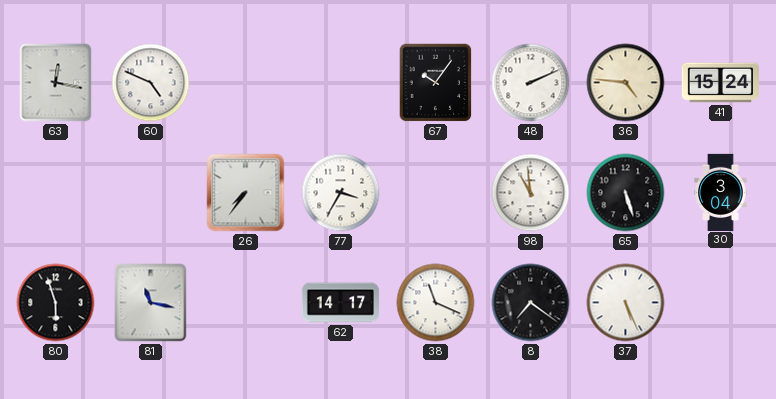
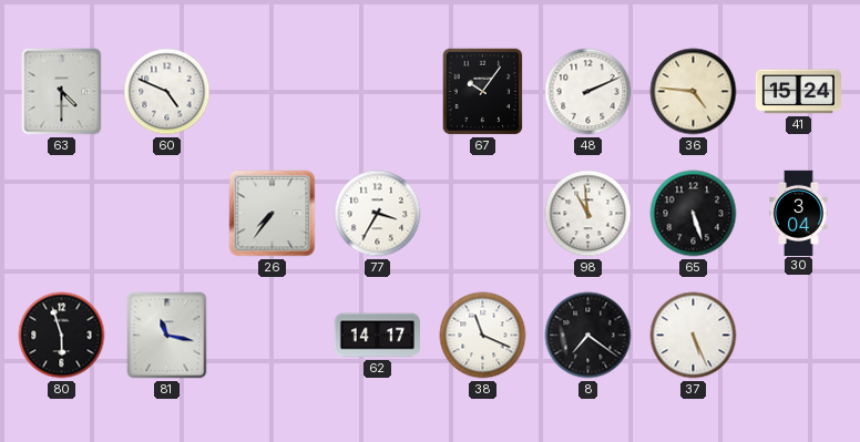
63: 12:17 -> 4:30 (62, 92)
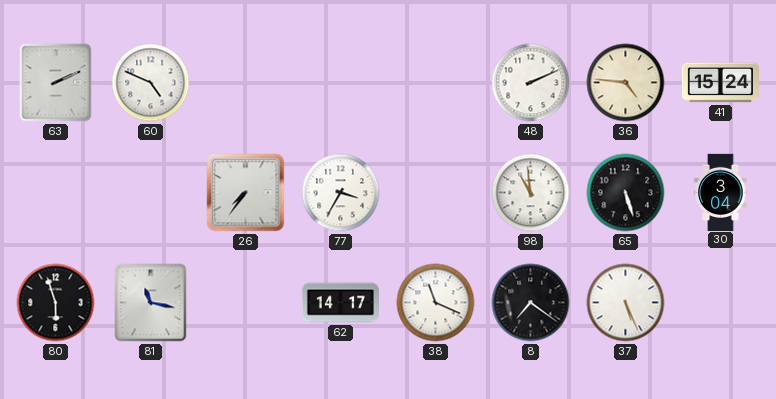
63: 4:30 -> 2:11 (56, 83)
67: 10:06 -> none (483, 92)
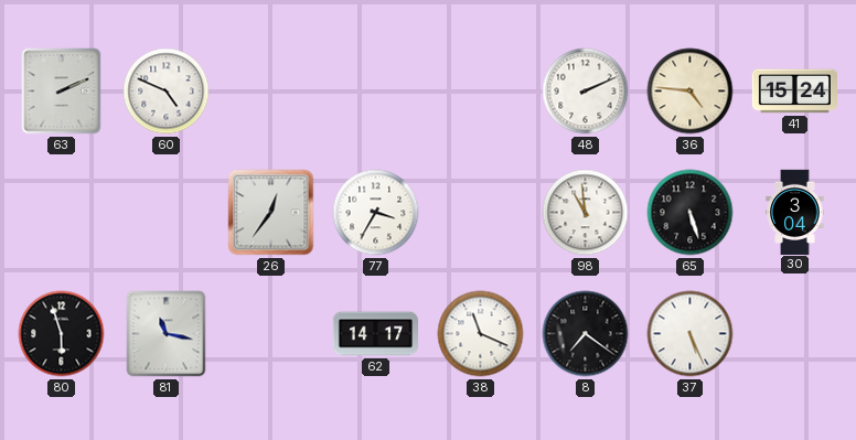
26: 7:36 -> 12:36 (271, 213)
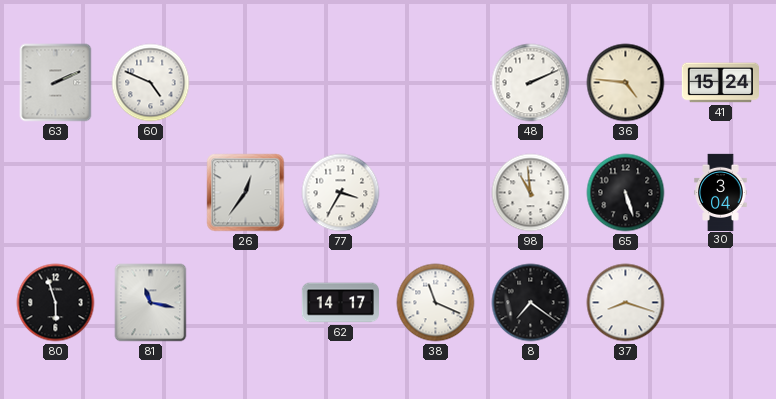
37: 5:26 -> 8:18 (626, 303)
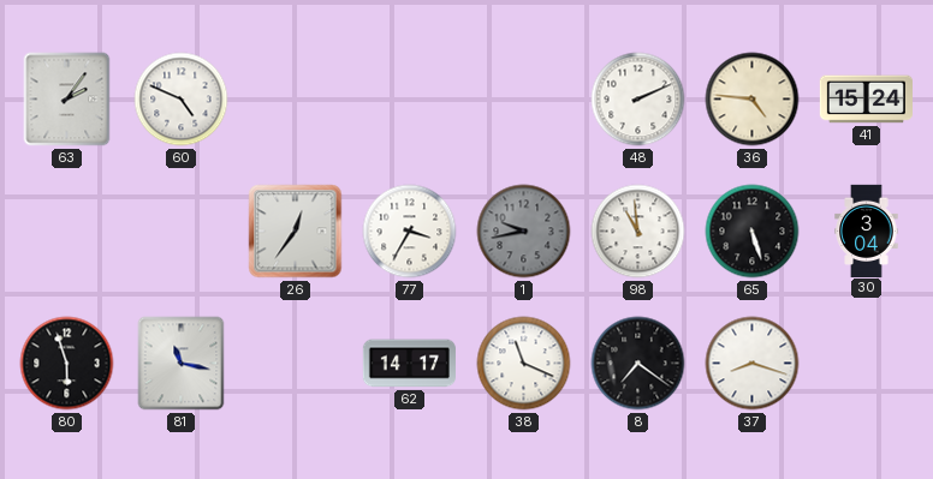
63: 2:11 -> 2:06 (67, 100)
1: none -> 9:43 (524, 232)
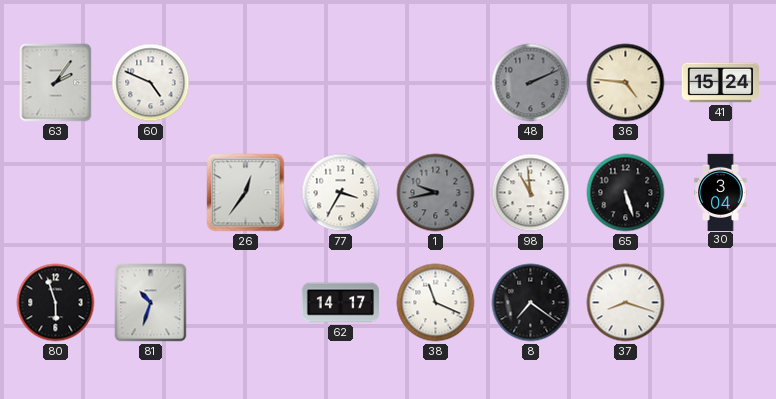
48 dial: white -> grey (531, 83)
81: 11:17 -> 10:33 (151, 303)
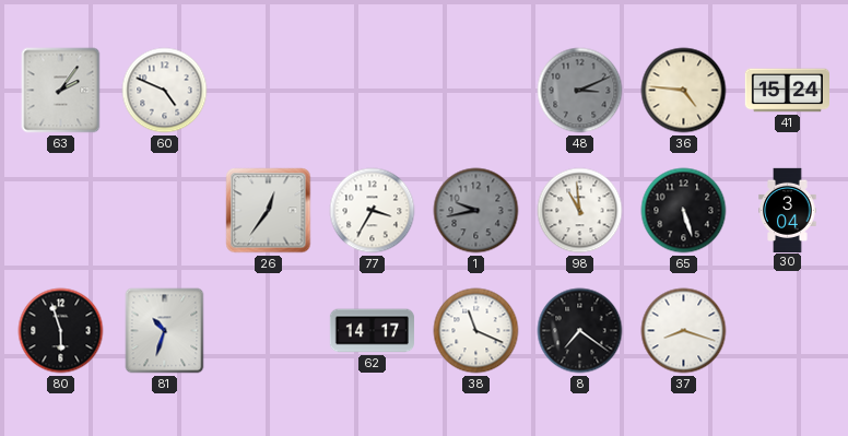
48: 2:11 -> 3:11 (580, 91)
